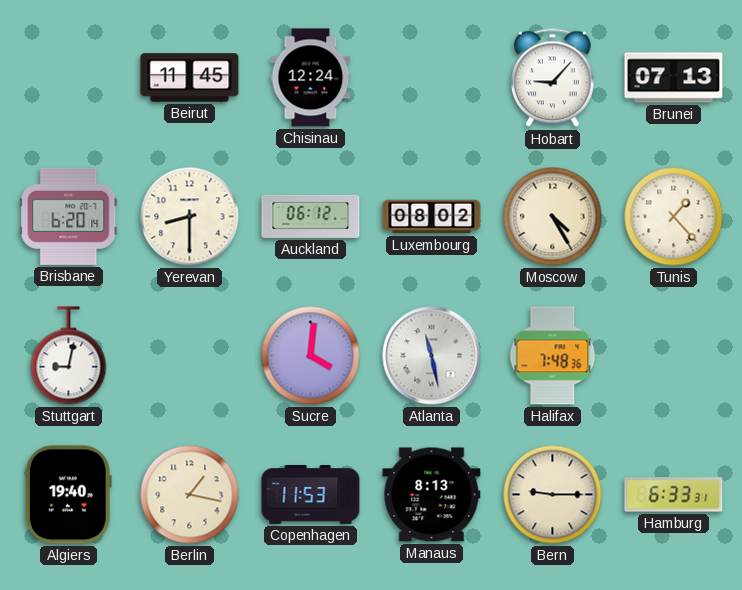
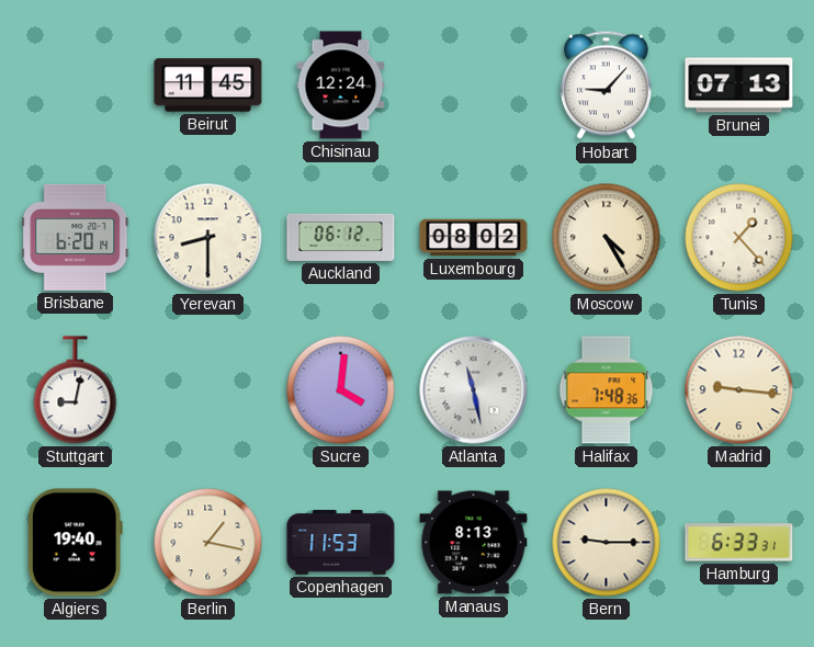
Madrid: none -> 9:16 (739, 390)
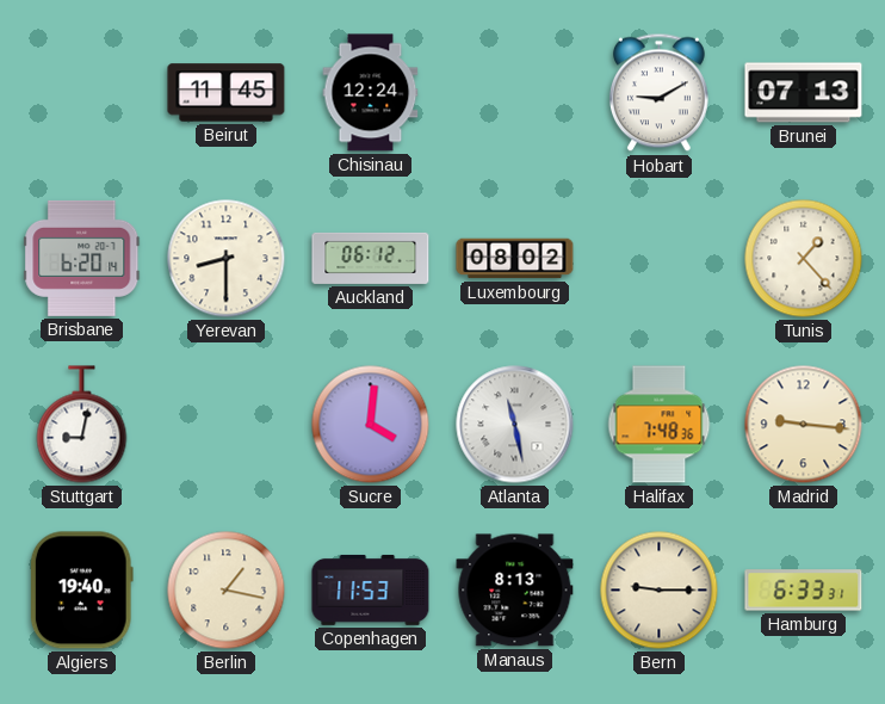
Hobart: 9:07 -> 9:10 (658, 93)
Moscow: 4:25 -> none (607, 238)
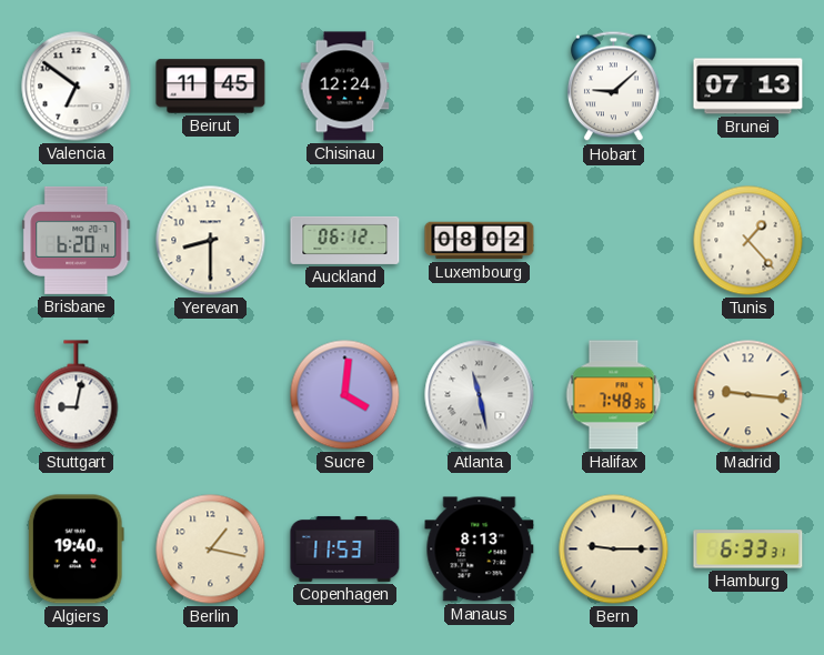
Valencia: none -> 6:51 (77, 87)
Hobart: 9:10 -> 9:08 (613, 87)
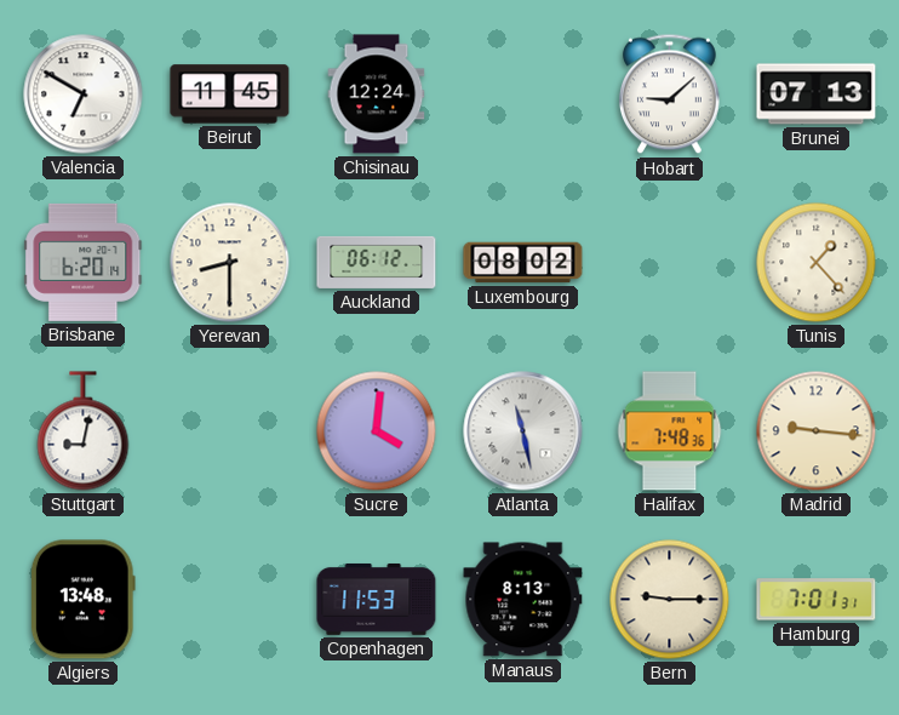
Valencia: 6:51 -> 6:50 (84, 95)
Algiers: 19:40 -> 13:48 (82, 600)
Berlin: 1:17 -> none (211, 550)
Hamburg: 6:33 -> 7:01 (817, 600)
